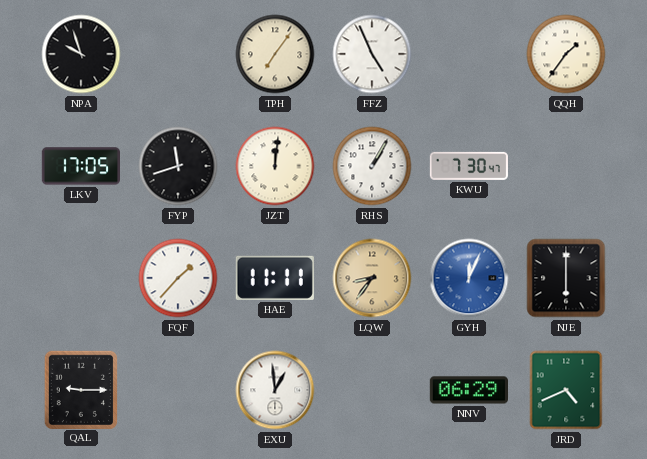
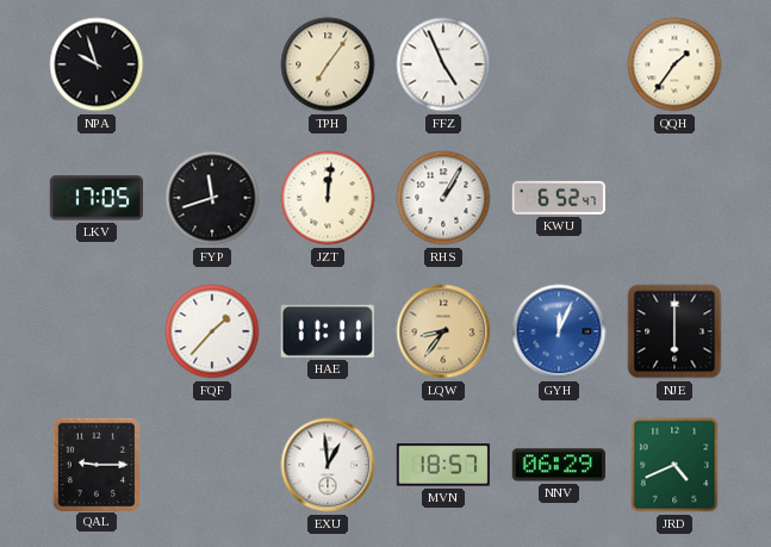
KWU: 7:30 -> 6:52 (558, 198)
MVN: none -> 18:57 (443, 465)
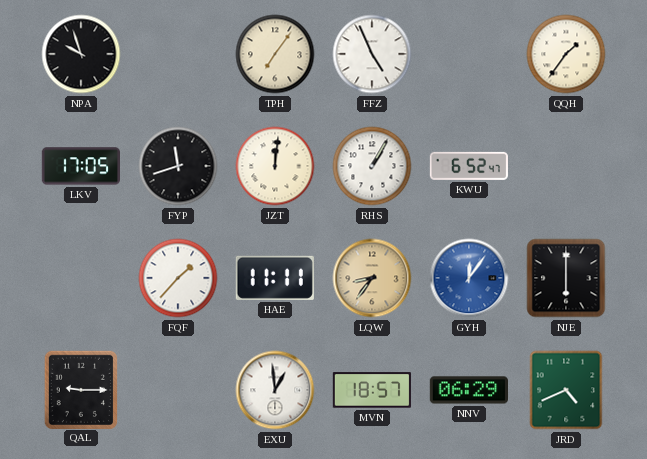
GYH: 12:04 -> 12:06 (469, 278)
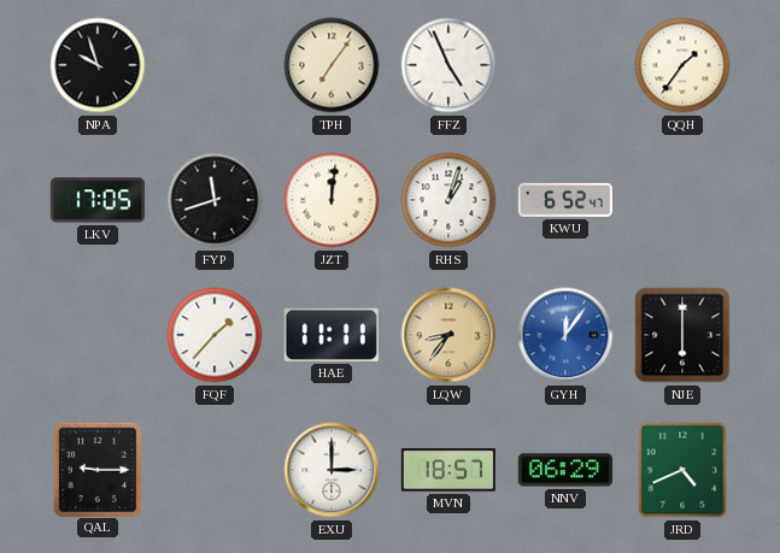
RHS: 1:05 -> 1:03 (448, 200)
EXU: 12:59 -> 3:00 (332, 470)
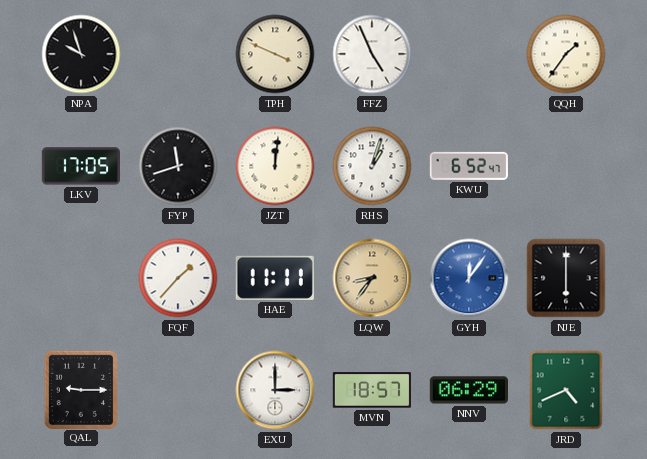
TPH: 7:06 -> 3:49 (275, 54)
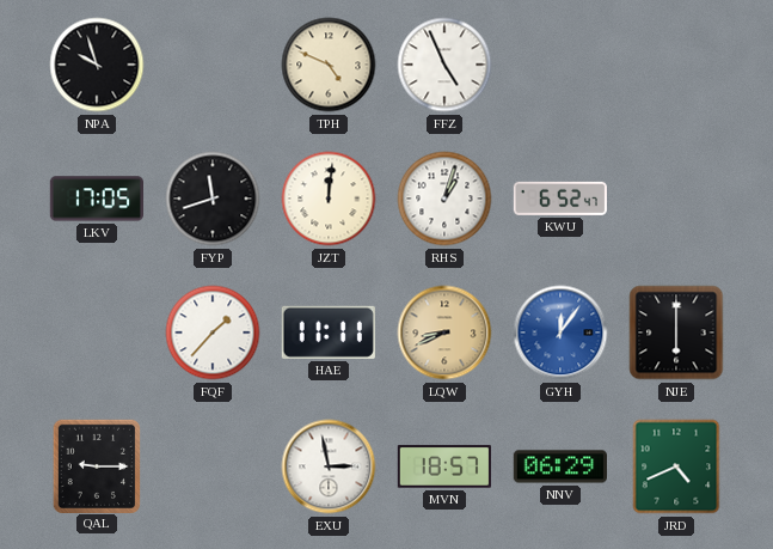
TPH: 3:49 -> 4:49 (329, 65)
QQH: 1:36 -> none (566, 54)
LQW: 8:36 -> 8:41 (444, 333)
EXU: 3:00 -> 2:58 (329, 466)
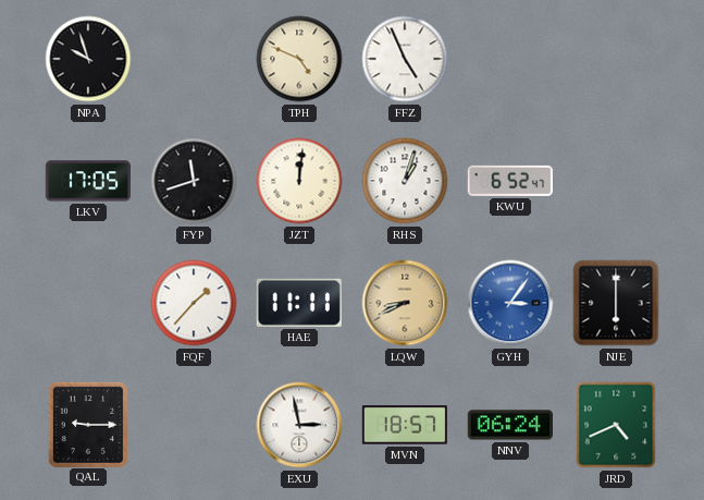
GYH: 12:06 -> 3:06 (510, 303)
NNV: 06:29 -> 06:24 (509, 425)
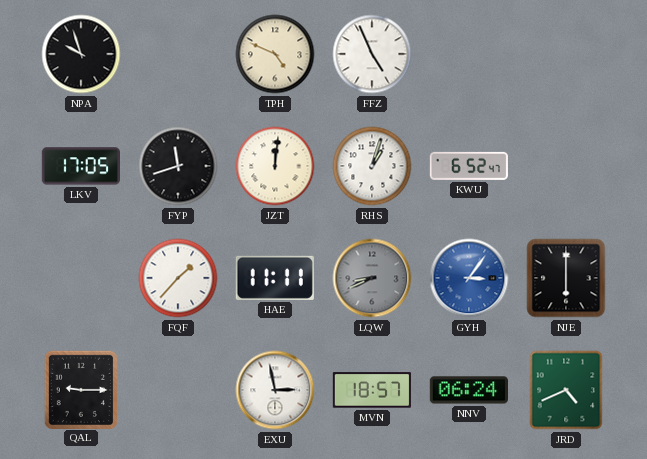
LQW dial: champagne -> grey (372, 278)
